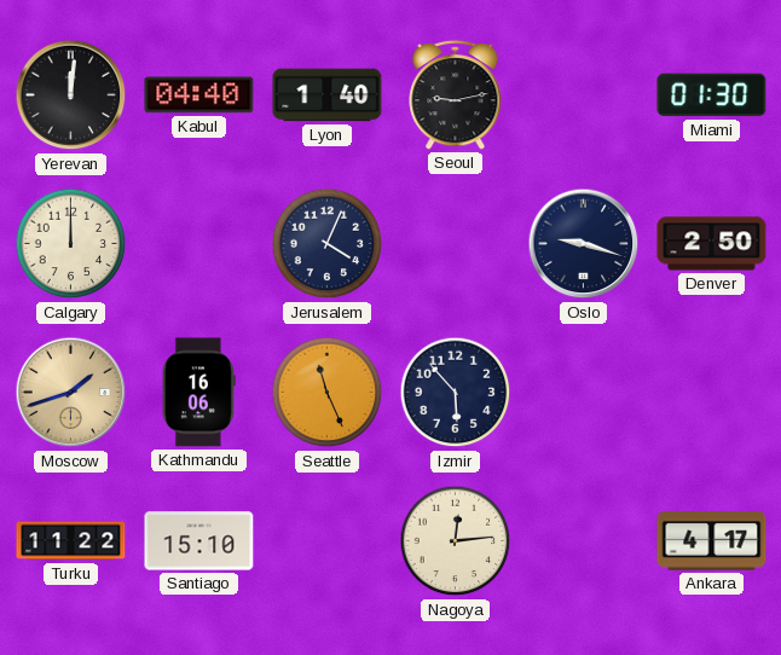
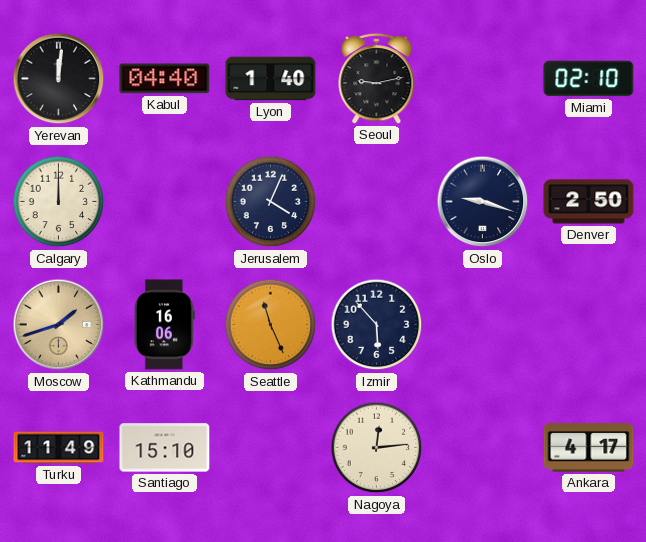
Miami: 01:30 -> 02:10 (589, 79)
Turku: 11:22 -> 11:49 (59, 448)
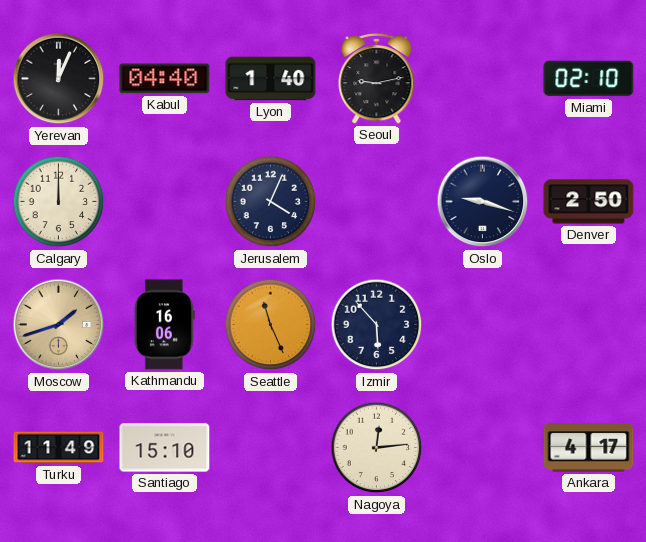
Yerevan: 12:01 -> 12:04 (59, 79)
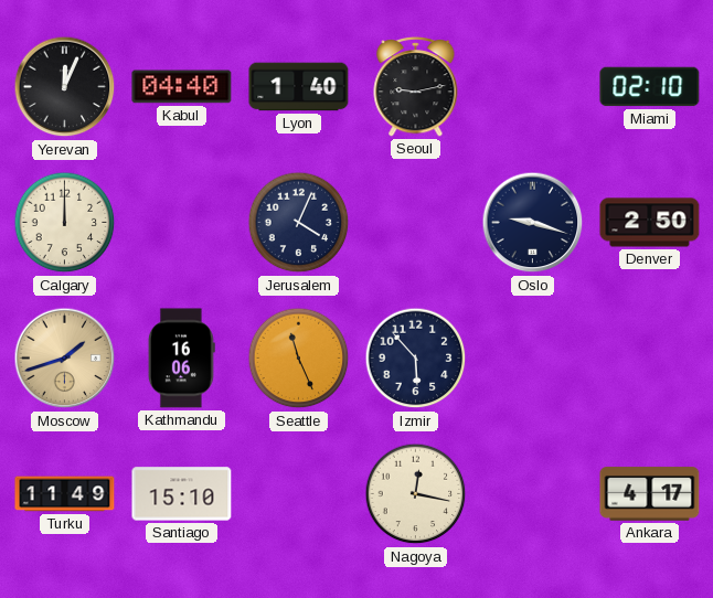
Nagoya: 12:14 -> 12:17 (416, 494)
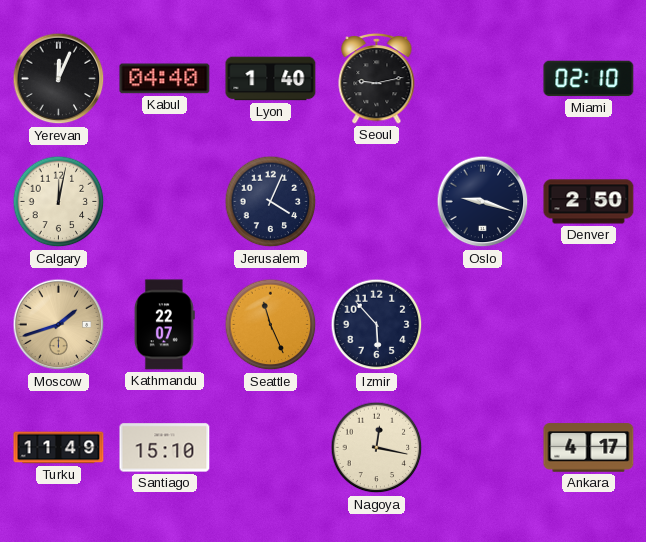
Calgary: 12:00 -> 12:02 (59, 202)
Kathmandu: 16:06 -> 22:07 (164, 325)
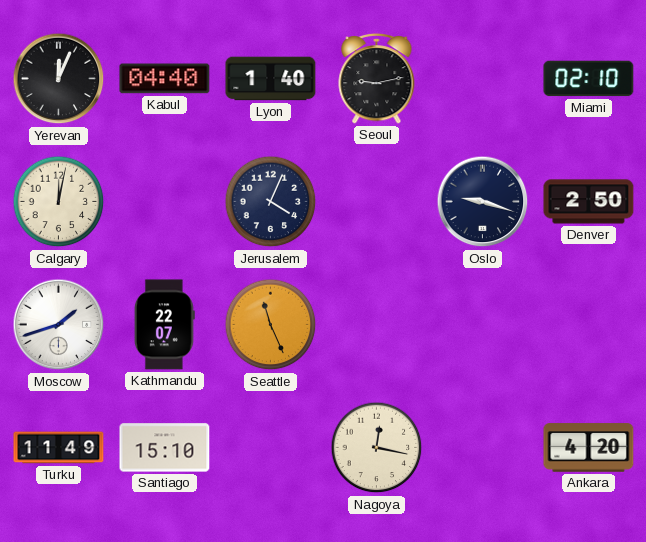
Moscow dial: champagne -> white (59, 325)
Izmir: 5:53 -> none (377, 325)
Ankara: 4:17 -> 4:20 (589, 448)
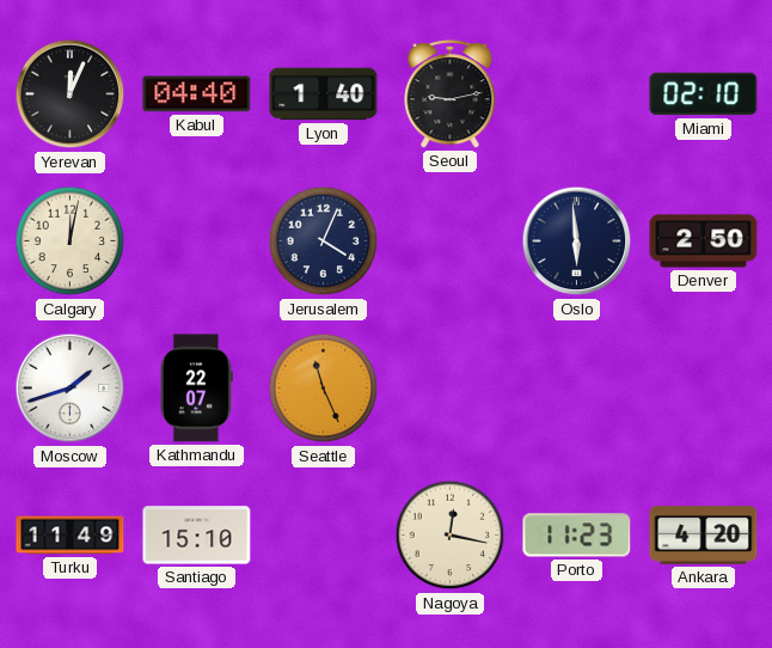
Oslo: 9:18 -> 5:59 (577, 242)
Porto: none -> 11:23 (577, 536)
